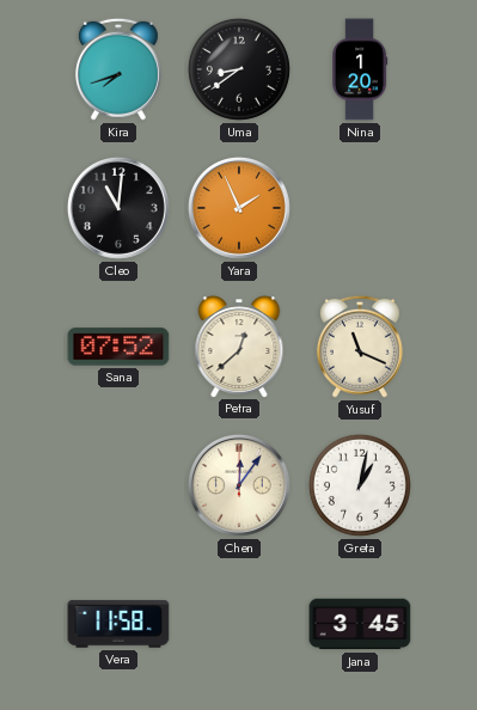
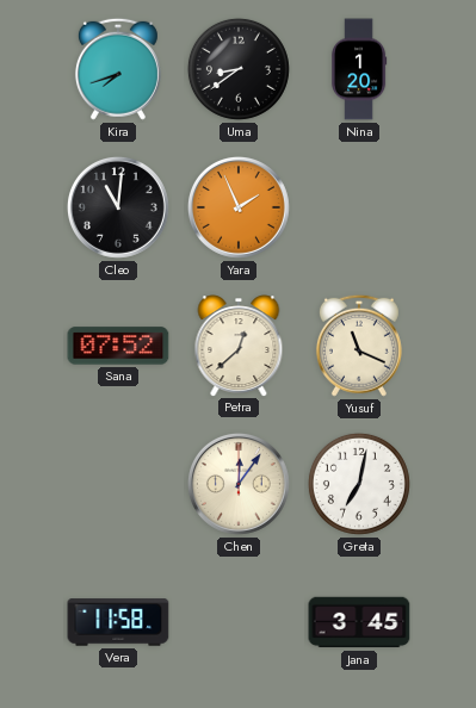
Greta: 1:02 -> 7:02 (359, 484)
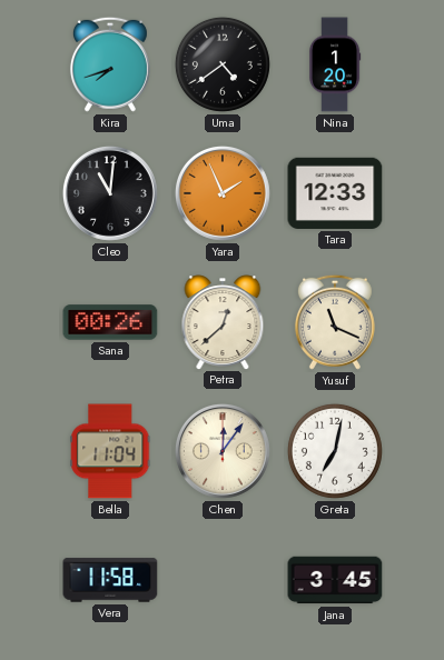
Uma: 8:39 -> 4:39 (223, 64)
Tara: none -> 12:33 (335, 193)
Sana: 07:52 -> 00:26 (110, 322)
Bella: none -> 11:04 (110, 451)
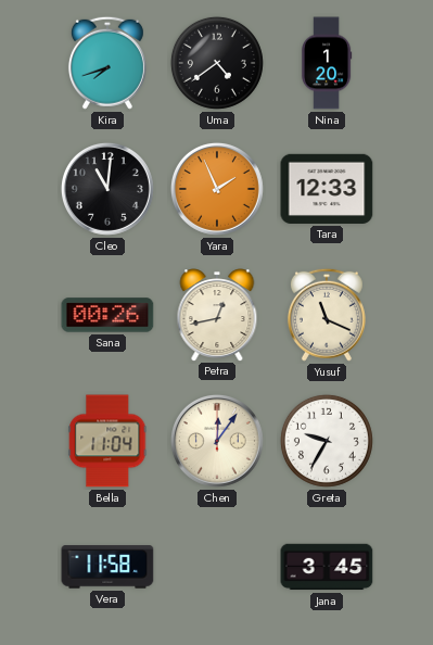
Petra: 12:38 -> 12:43 (217, 315)
Greta: 7:02 -> 9:35 (327, 441)
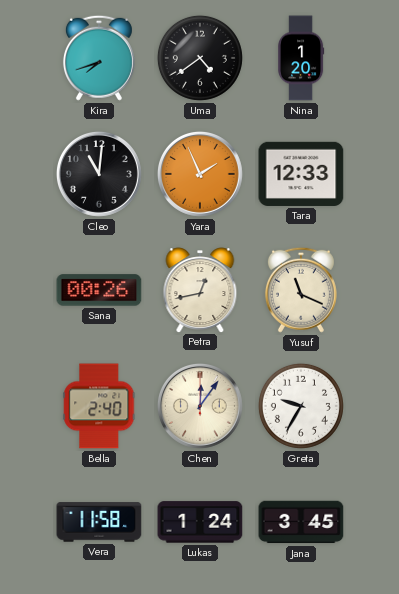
Bella: 11:04 -> 2:40 (99, 406)
Lukas: none -> 1:24 (200, 522)
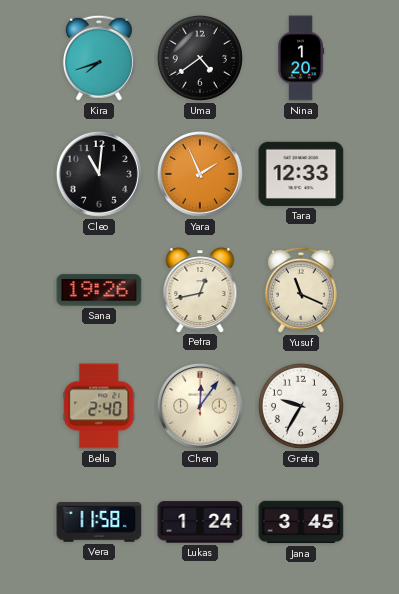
Sana: 00:26 -> 19:26 (99, 290)
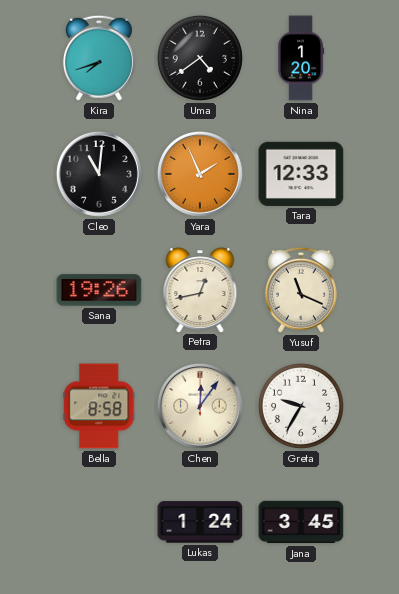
Bella: 2:40 -> 8:58 (99, 406)
Vera: 11:58 -> none (99, 522)
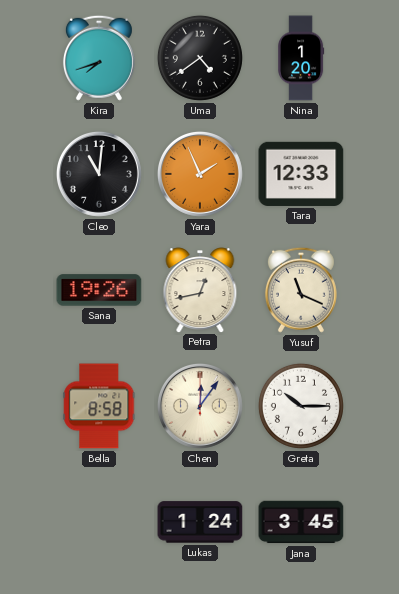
Greta: 9:35 -> 10:15 (301, 406)
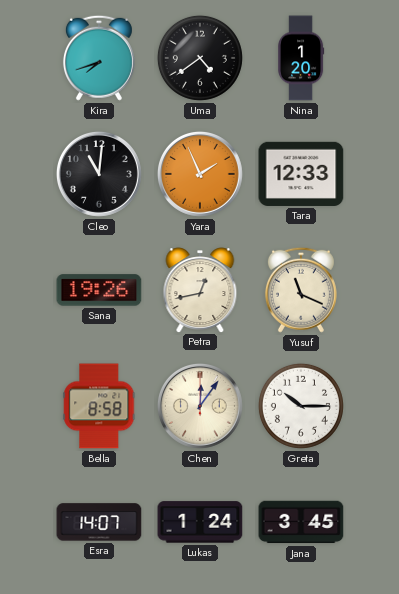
Esra: none -> 14:07 (99, 522)
